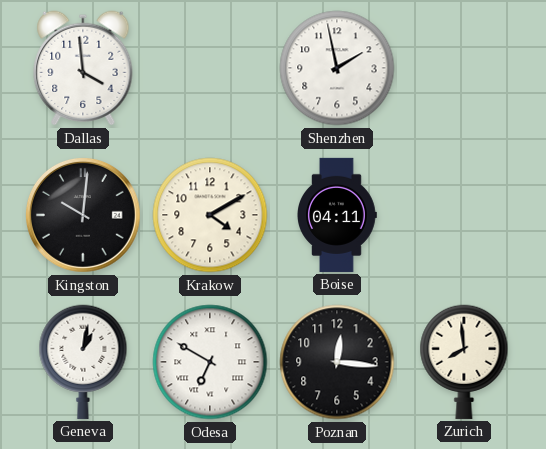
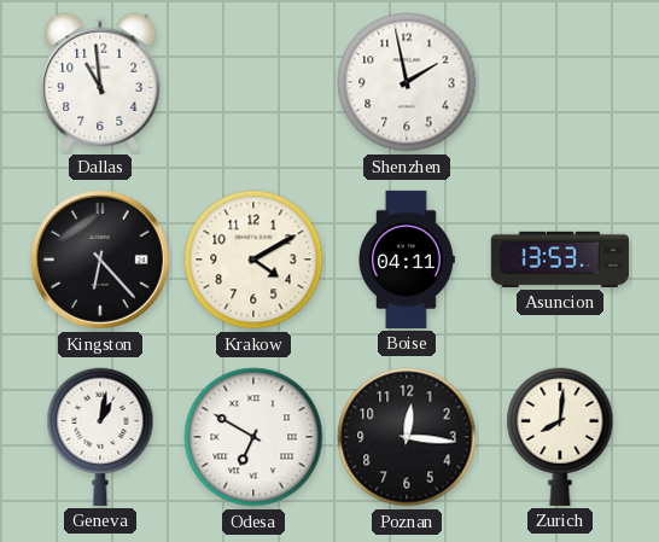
Dallas: 3:59 -> 10:59 (100, 82)
Kingston: 10:01 -> 6:23 (100, 260)
Asuncion: none -> 13:53 (560, 260)
Zurich: 7:59 -> 8:01 (560, 437)
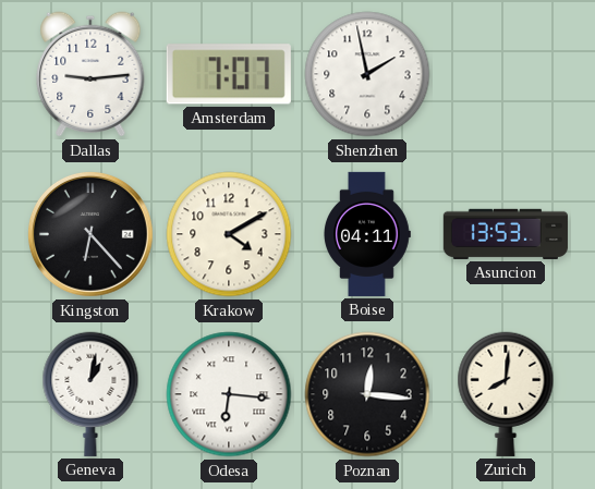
Dallas: 10:59 -> 9:14 (90, 74)
Amsterdam: none -> 7:07 (229, 74)
Odesa: 6:50 -> 6:16 (229, 394)
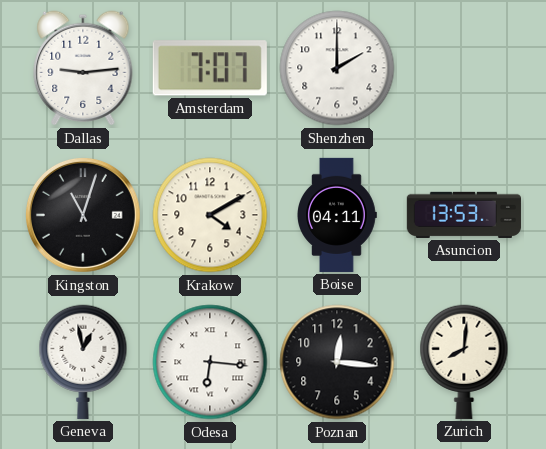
Shenzhen: 1:58 -> 2:00 (337, 68)
Kingston: 6:23 -> 11:03 (83, 215)
Geneva: 1:02 -> 12:58 (83, 362)
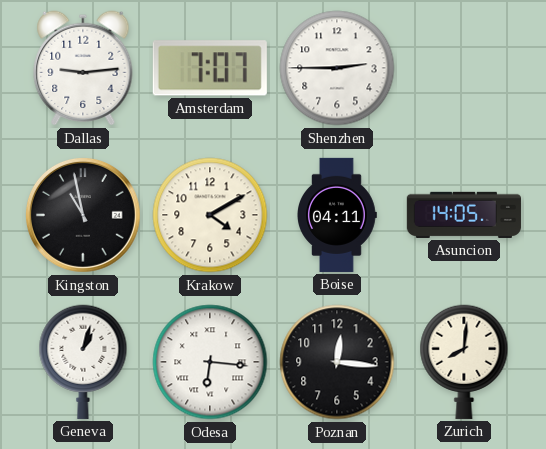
Shenzhen: 2:00 -> 2:45 (337, 68)
Kingston: 11:03 -> 10:58 (83, 215)
Asuncion: 13:53 -> 14:05 (464, 215)
Geneva: 12:58 -> 1:03 (83, 362)
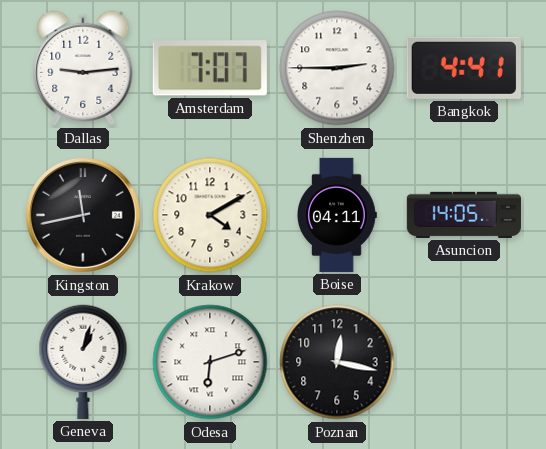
Bangkok: none -> 4:41 (464, 68)
Kingston: 10:58 -> 11:43 (83, 215)
Odesa: 6:16 -> 6:12 (210, 362)
Poznan: 12:16 -> 12:17 (337, 362)
Zurich: 8:01 -> none (464, 362)
